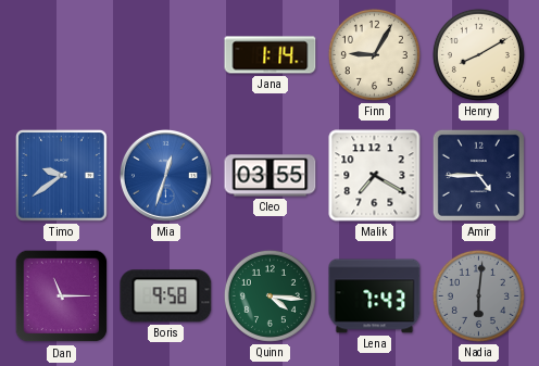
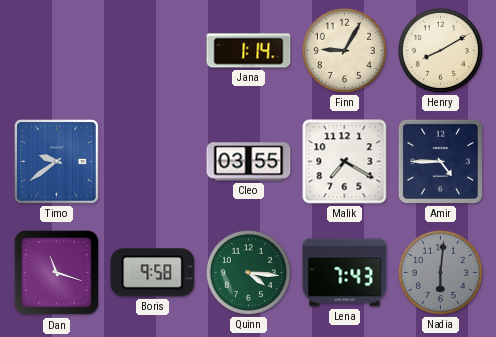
Mia: 12:33 -> none (165, 175)
Dan: 11:15 -> 11:18 (57, 273)
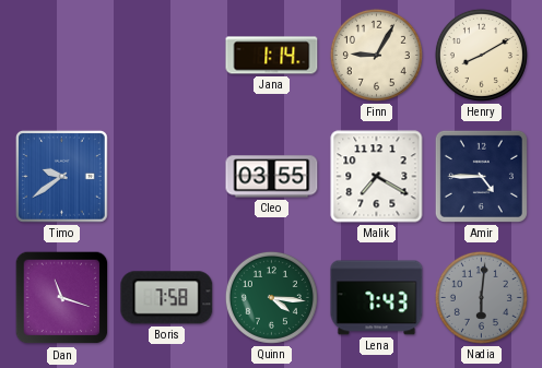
Boris: 9:58 -> 7:58 (167, 298)
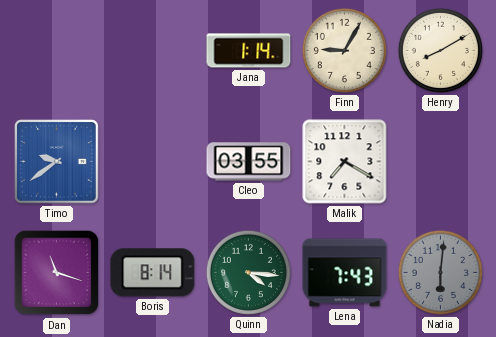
Amir: 4:45 -> none (481, 176)
Boris: 7:58 -> 8:14 (153, 273)
